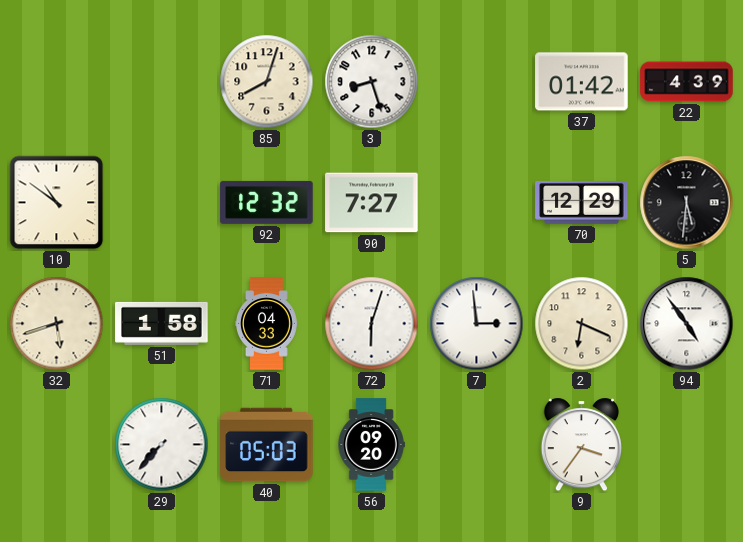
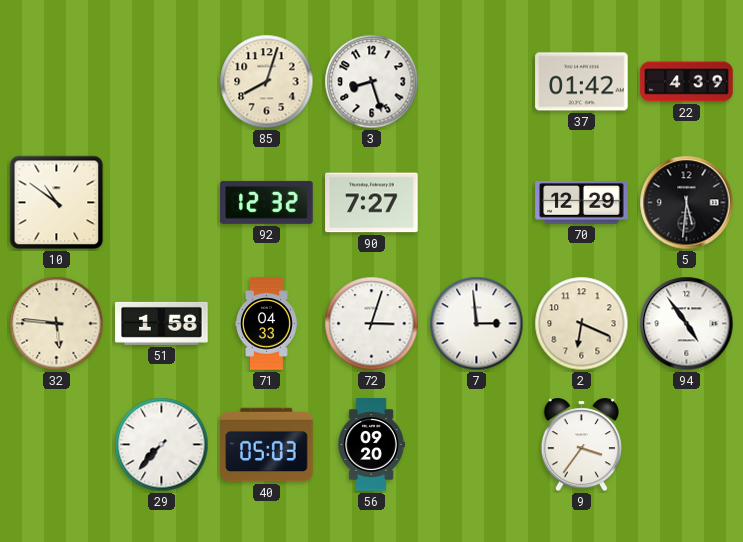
32: 5:42 -> 5:46 (57, 324)
72: 6:03 -> 3:03 (372, 324)
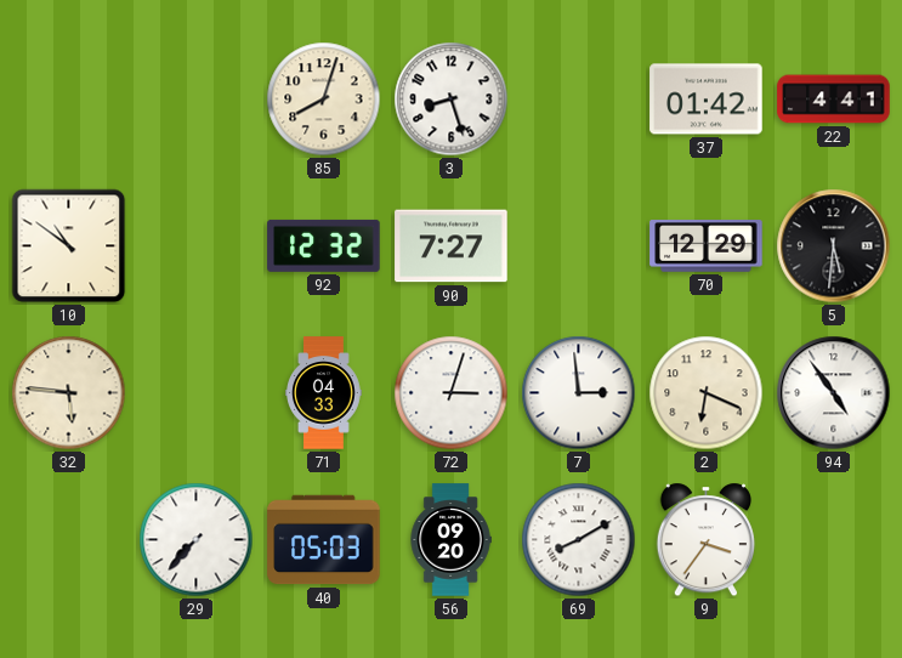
22: 4:39 -> 4:41 (834, 100)
51: 1:58 -> none (162, 323)
69: none -> 8:10 (579, 540)
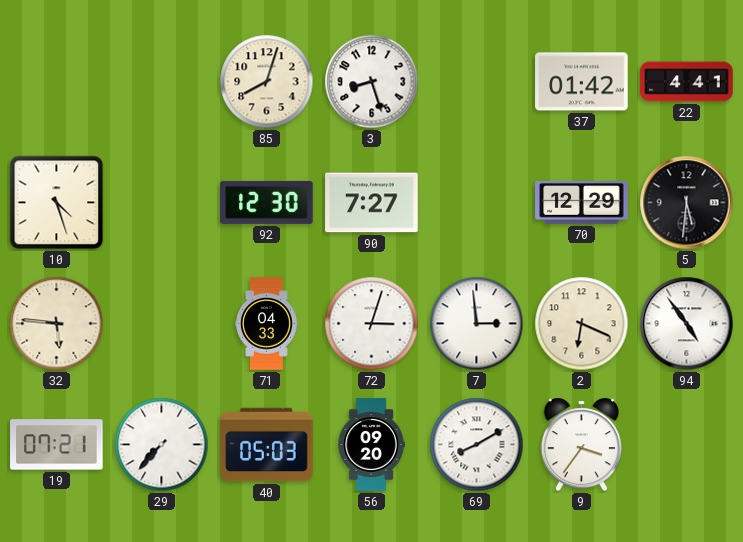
10: 10:51 -> 4:27 (57, 203)
92: 12:32 -> 12:30 (267, 202)
19: none -> 07:21 (57, 445)
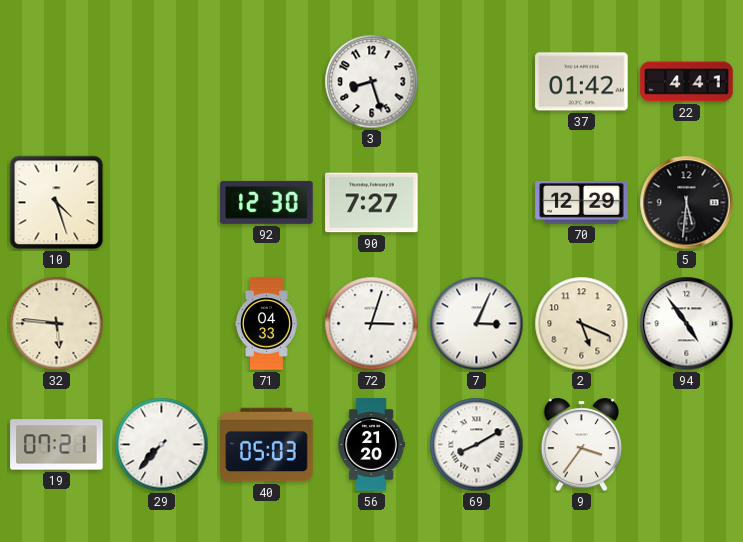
85: 8:03 -> none (267, 82)
7: 2:59 -> 3:04 (477, 324)
2: 6:19 -> 5:19 (582, 324)
56: 09:20 -> 21:20 (371, 445)
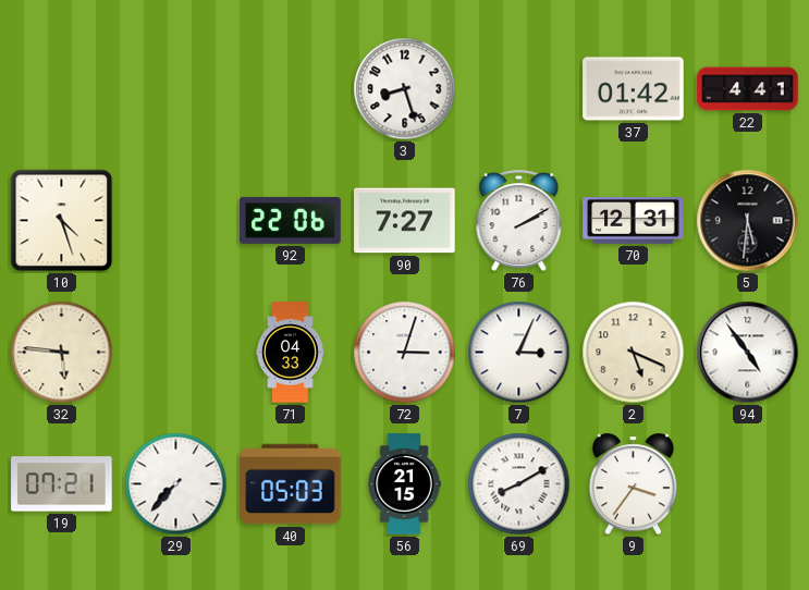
92: 12:30 -> 22:06 (291, 220)
76: none -> 2:10 (519, 221)
70: 12:29 -> 12:31 (634, 221)
56: 21:20 -> 21:15 (404, 484)
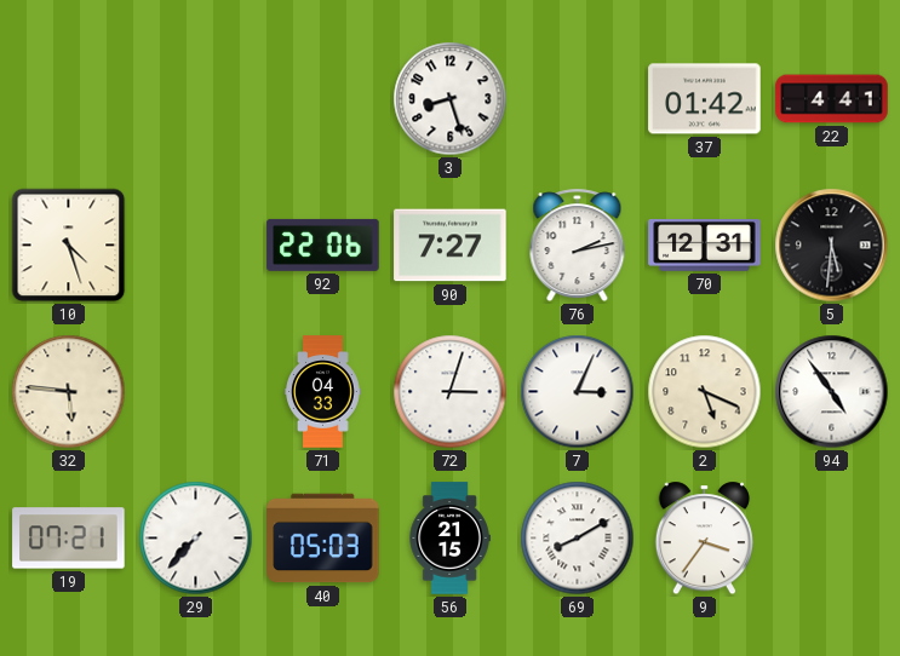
76: 2:10 -> 2:13 (578, 246)
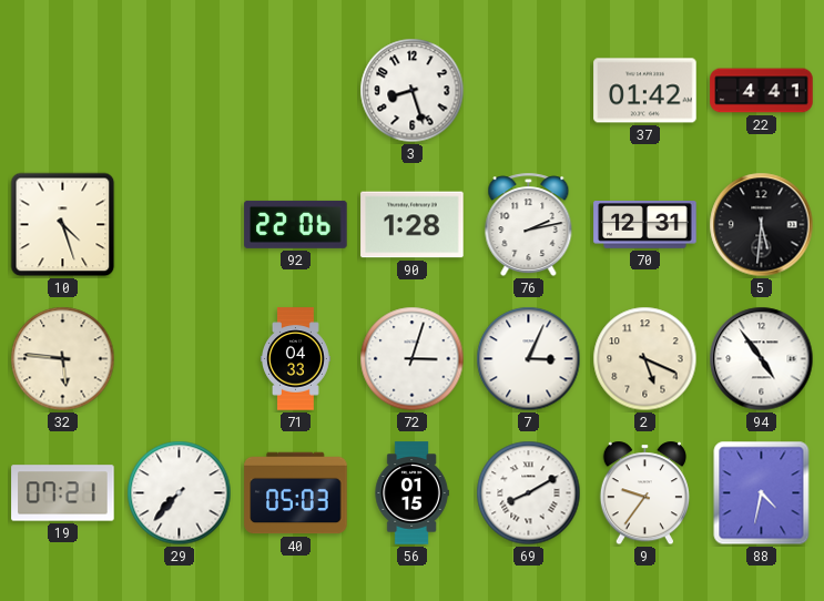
90: 7:27 -> 1:28 (413, 225)
56: 21:15 -> 01:15 (411, 493)
9: 3:36 -> 9:36 (644, 493)
88: none -> 4:32 (762, 493)
